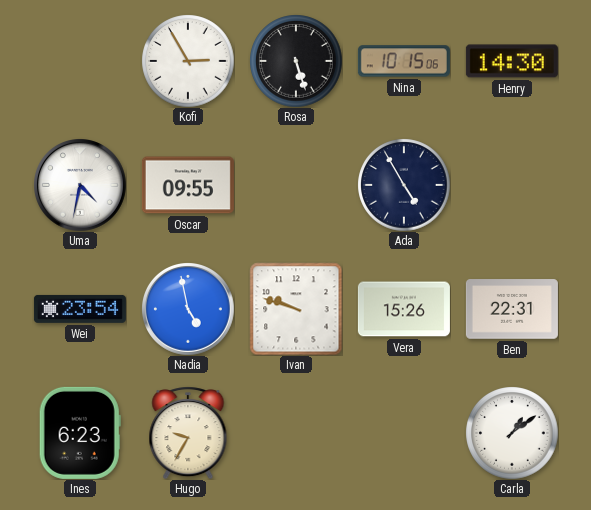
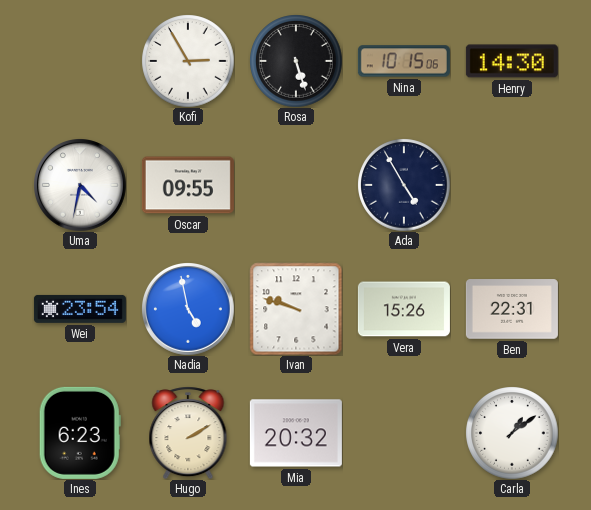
Hugo: 9:35 -> 2:10 (188, 433)
Mia: none -> 20:32 (296, 433)
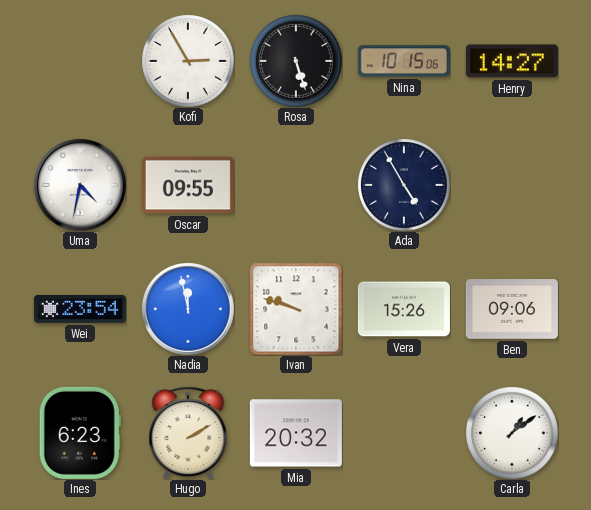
Henry: 14:30 -> 14:27 (512, 61)
Nadia: 4:58 -> 11:58 (188, 309)
Ben: 22:31 -> 09:06 (512, 309)
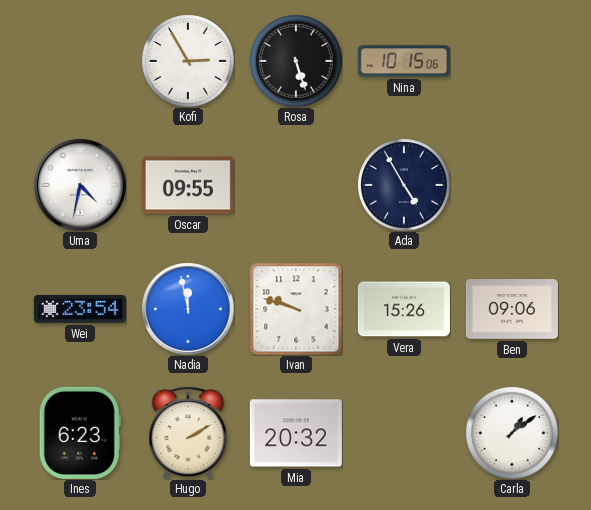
Henry: 14:27 -> none (512, 61)
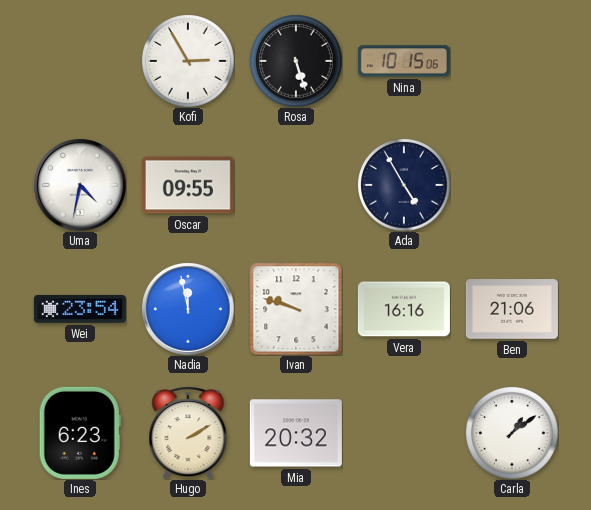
Vera: 15:26 -> 16:16 (404, 309)
Ben: 09:06 -> 21:06 (512, 309)
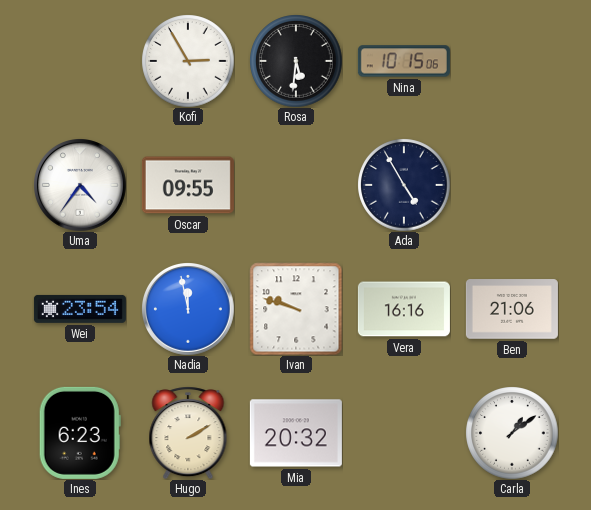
Rosa: 5:27 -> 5:31 (296, 61)
Uma: 4:32 -> 4:36 (80, 185)
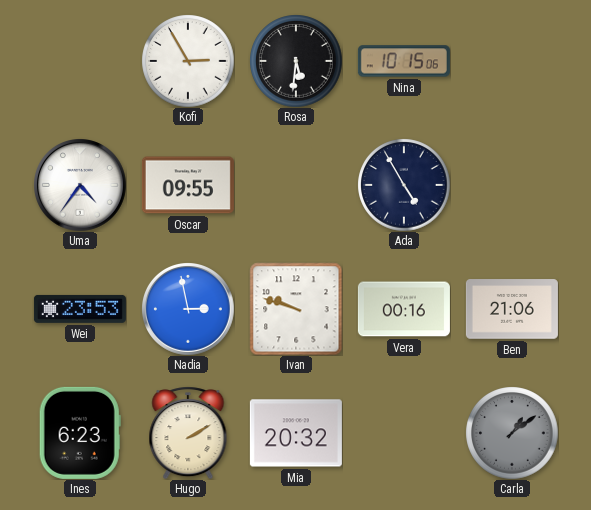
Wei: 23:54 -> 23:53 (80, 309)
Nadia: 11:58 -> 2:58 (188, 309)
Vera: 16:16 -> 00:16 (404, 309)
Carla dial: white -> grey (512, 433)
